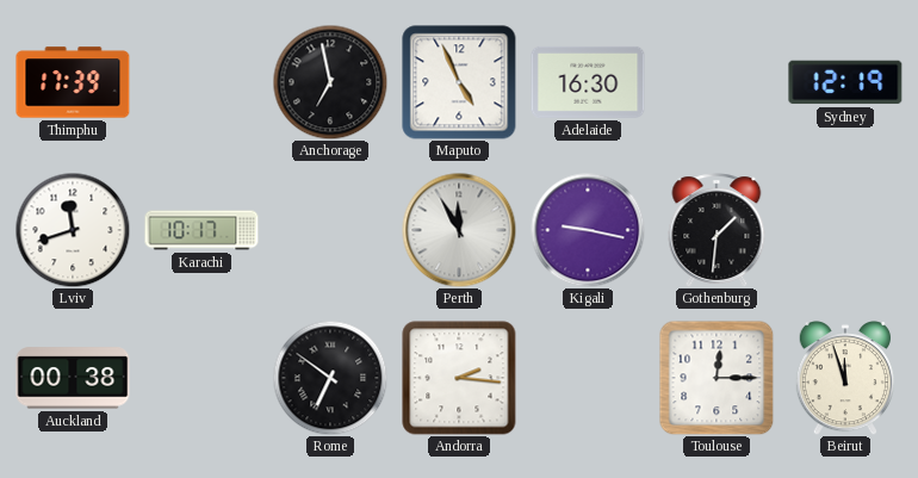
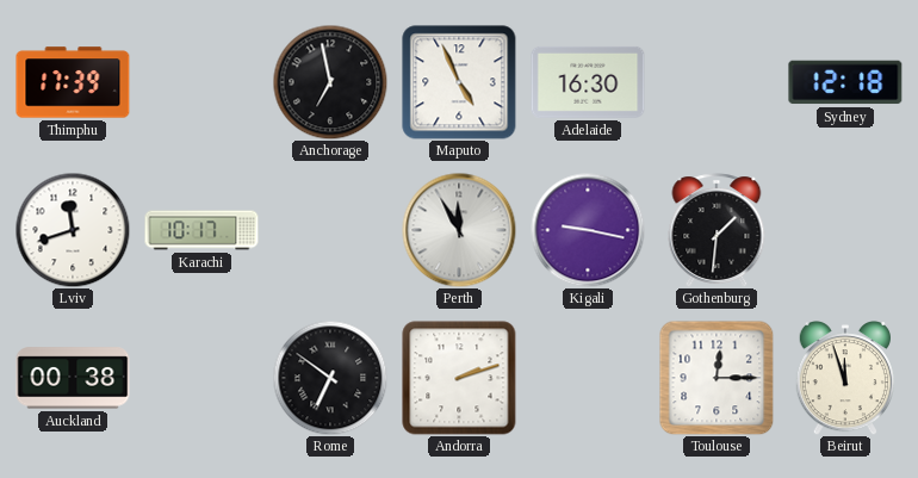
Sydney: 12:19 -> 12:18 (845, 82)
Andorra: 2:16 -> 2:12 (459, 378)
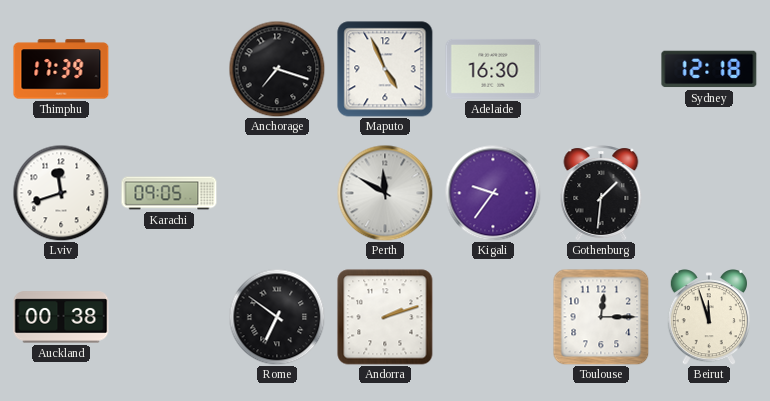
Anchorage: 6:58 -> 7:18 (277, 69)
Karachi: 10:17 -> 09:05 (169, 193)
Perth: 11:55 -> 11:50 (385, 193)
Kigali: 9:17 -> 9:36 (493, 193)
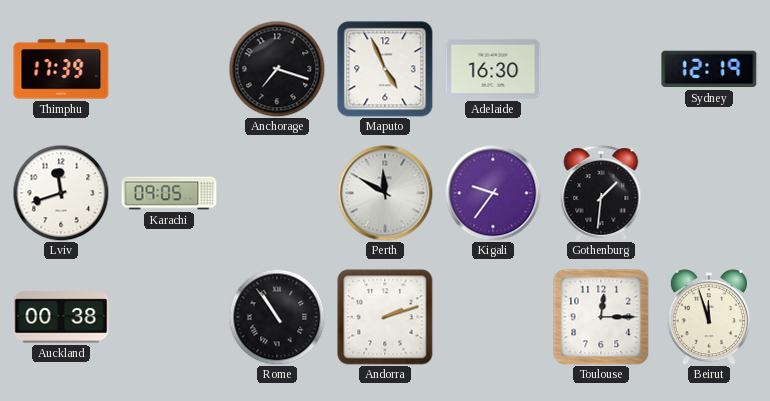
Sydney: 12:18 -> 12:19 (709, 69)
Rome: 6:51 -> 10:54 (277, 317)
